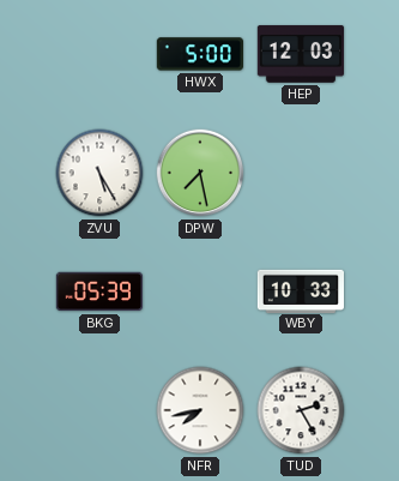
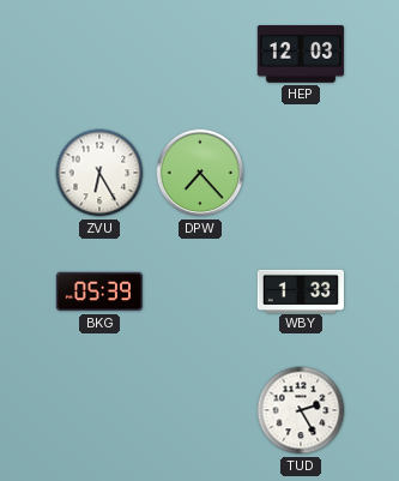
HWX: 5:00 -> none (199, 54)
ZVU: 5:25 -> 6:25 (99, 173)
DPW: 7:28 -> 7:23 (200, 173)
WBY: 10:33 -> 1:33 (300, 290)
NFR: 7:43 -> none (200, 410)
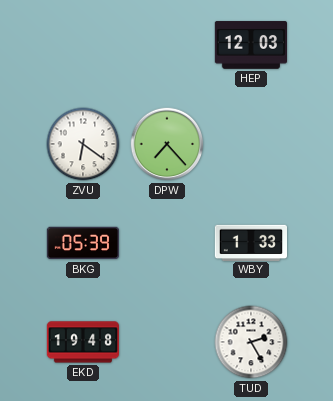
ZVU: 6:25 -> 6:21 (83, 144)
EKD: none -> 19:48 (82, 342)
